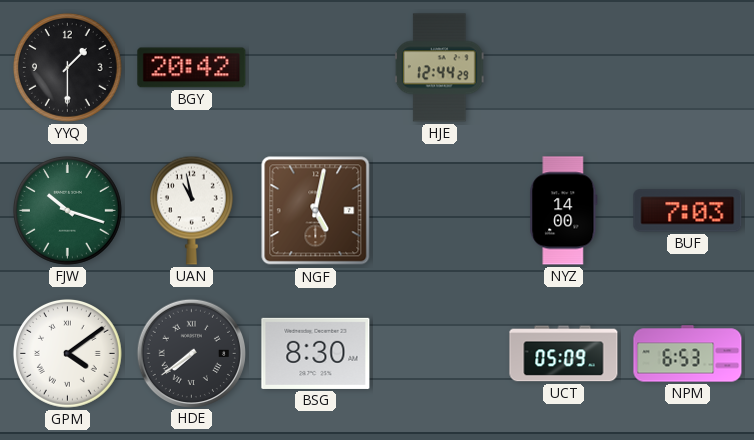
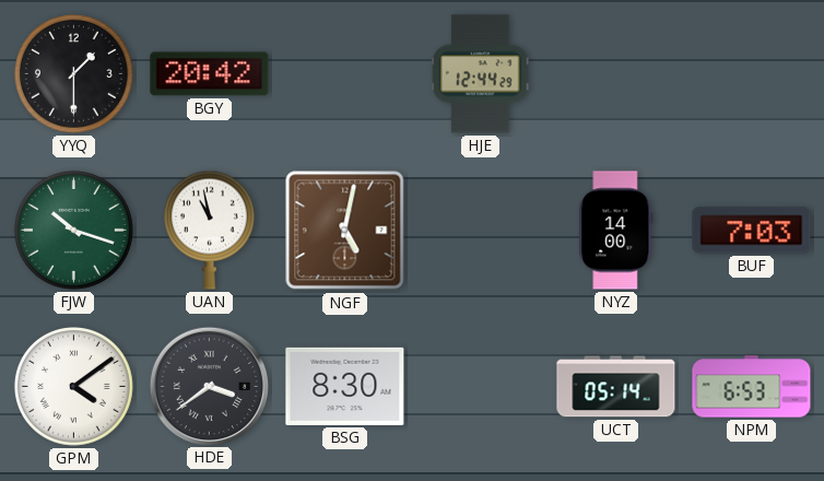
HDE: 7:39 -> 3:39 (209, 386)
UCT: 05:09 -> 05:14 (616, 387)
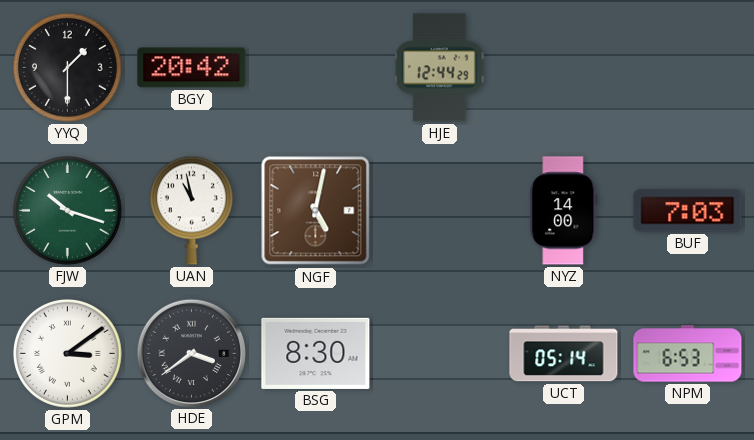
GPM: 4:09 -> 3:09 (68, 354)
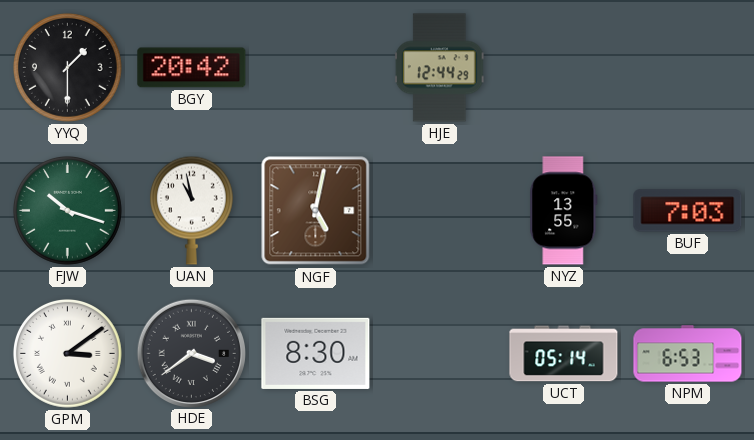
NYZ: 14:00 -> 13:55 (564, 211)
